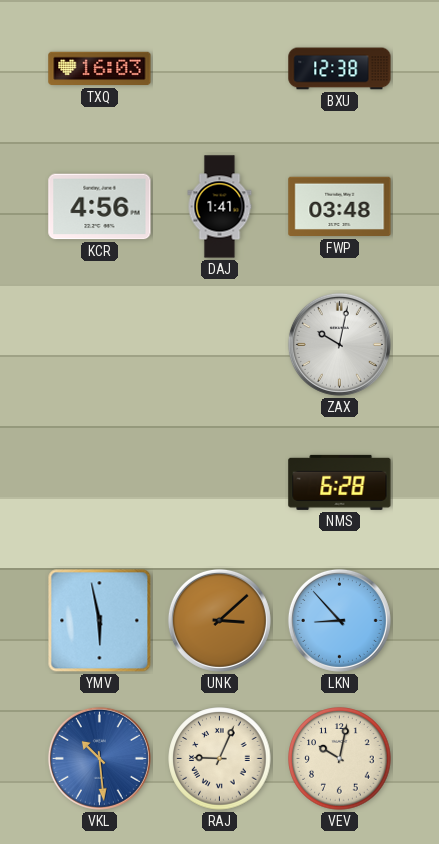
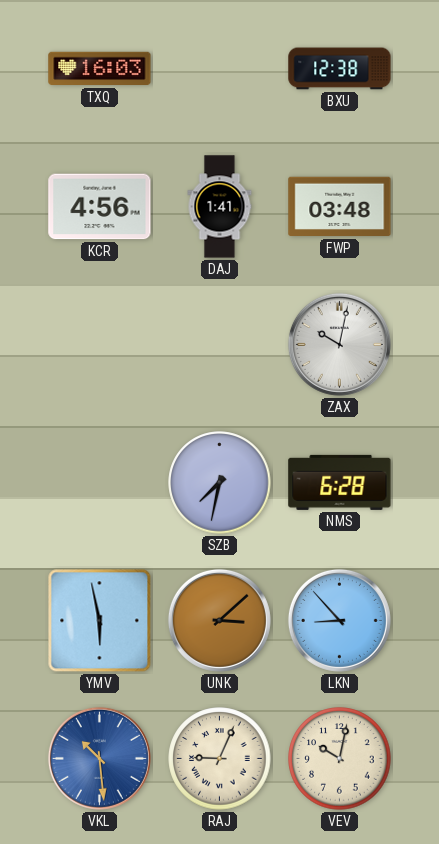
SZB: none -> 7:32 (220, 483)
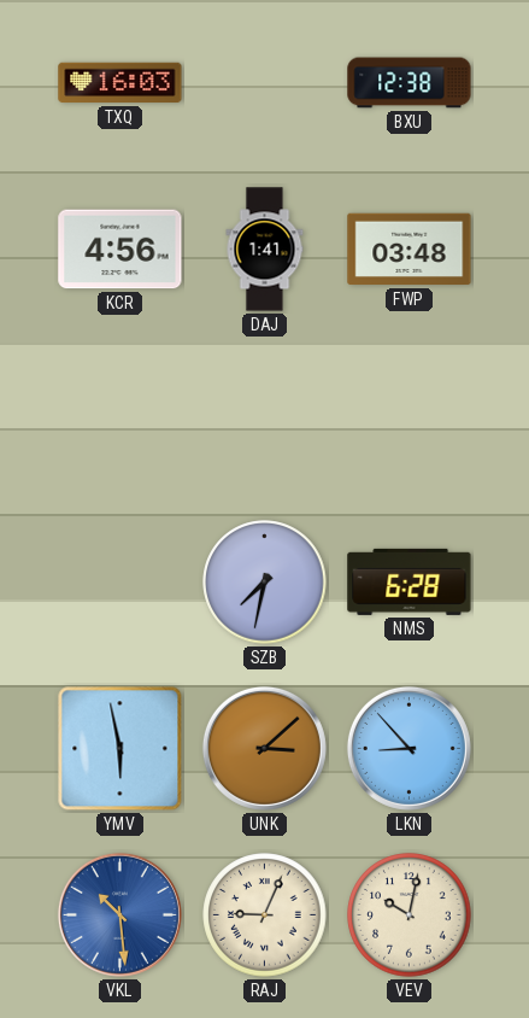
ZAX: 10:02 -> none (339, 344)
